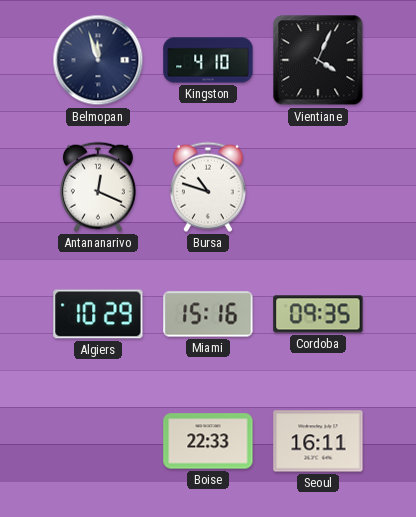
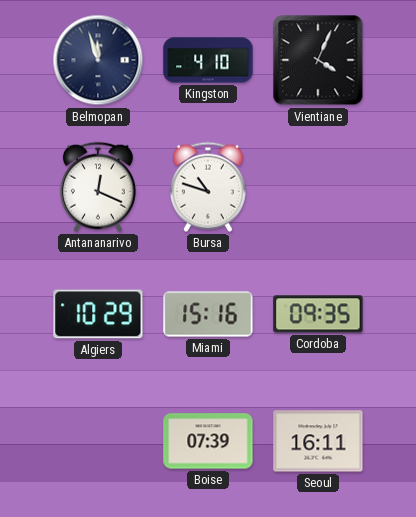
Boise: 22:33 -> 07:39 (208, 441)
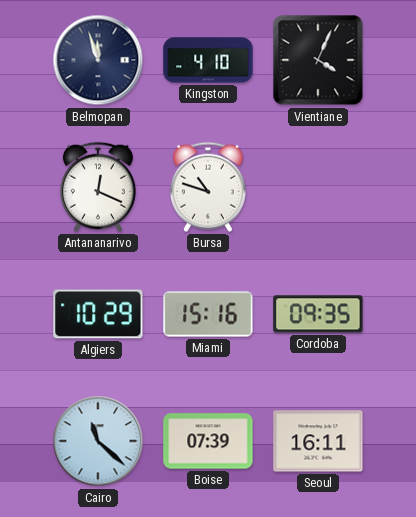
Cairo: none -> 11:22 (98, 441)
